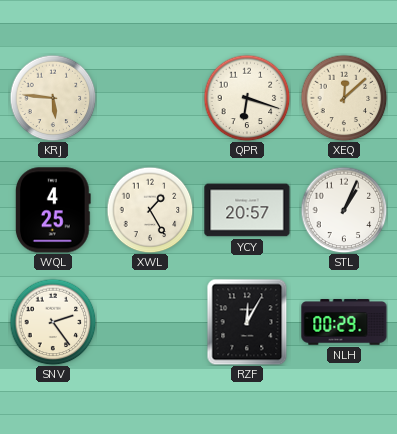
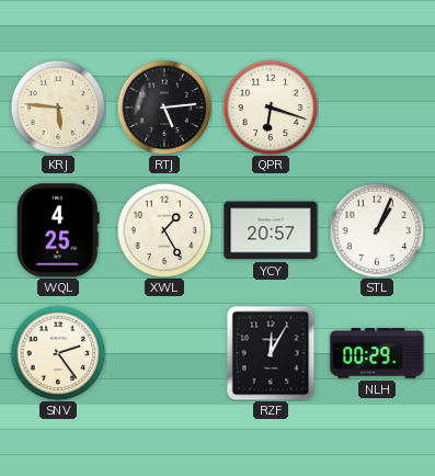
RTJ: none -> 5:14 (164, 107)
XEQ: 12:08 -> none (344, 98)
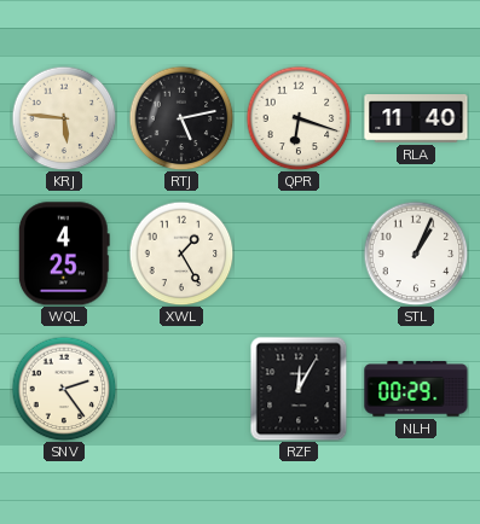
RTJ: 5:14 -> 5:13 (181, 118)
RLA: none -> 11:40 (416, 120)
YCY: 20:57 -> none (271, 230)
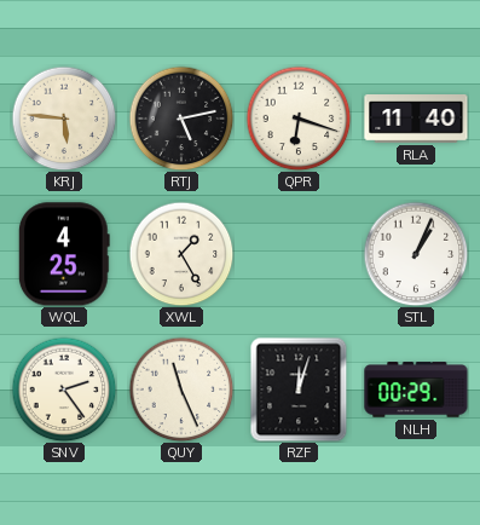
QUY: none -> 11:26 (181, 390)
RZF: 12:05 -> 12:03 (299, 390)
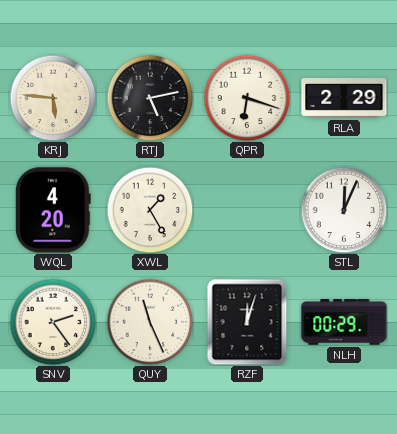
RLA: 11:40 -> 2:29 (344, 99)
WQL: 4:25 -> 4:20 (53, 210)
STL: 1:04 -> 12:04 (344, 210)
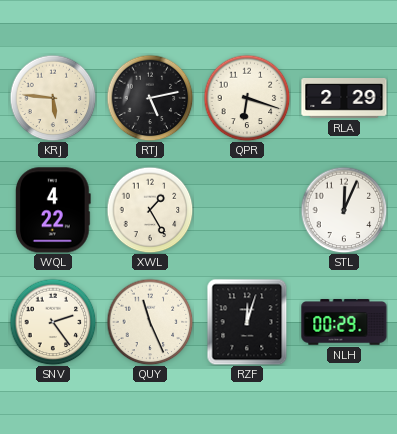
WQL: 4:20 -> 4:22 (53, 210)
